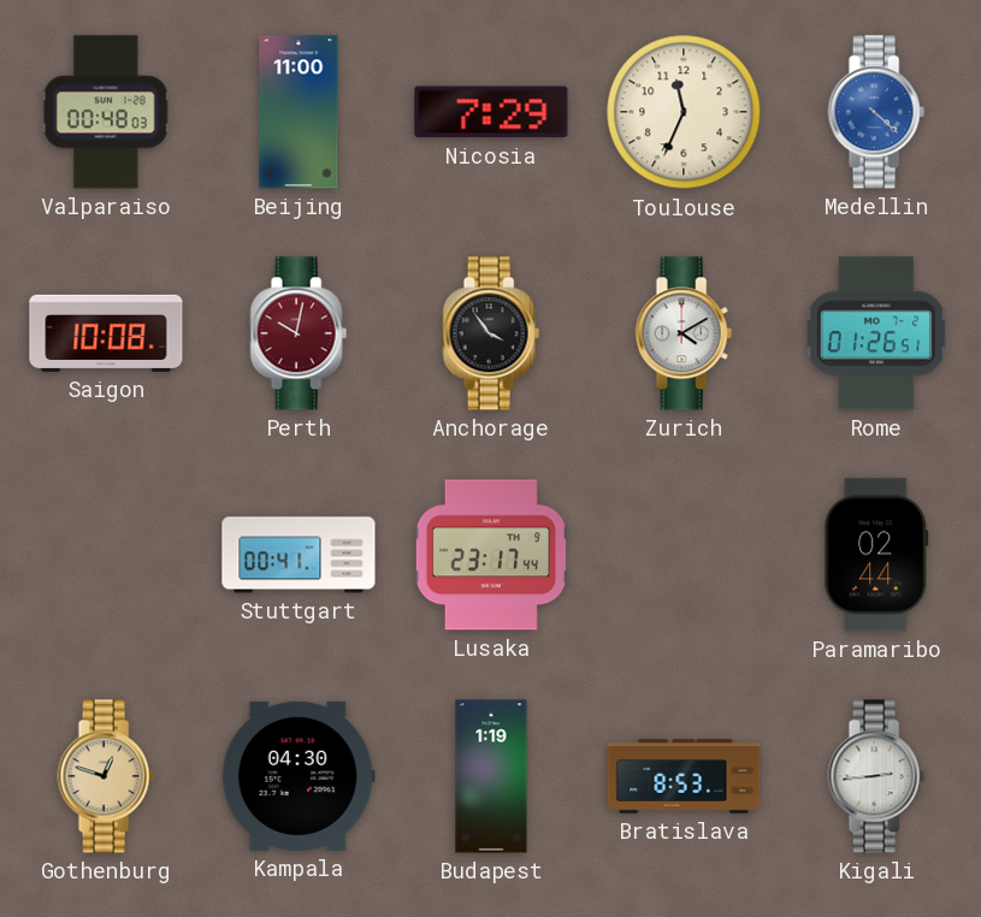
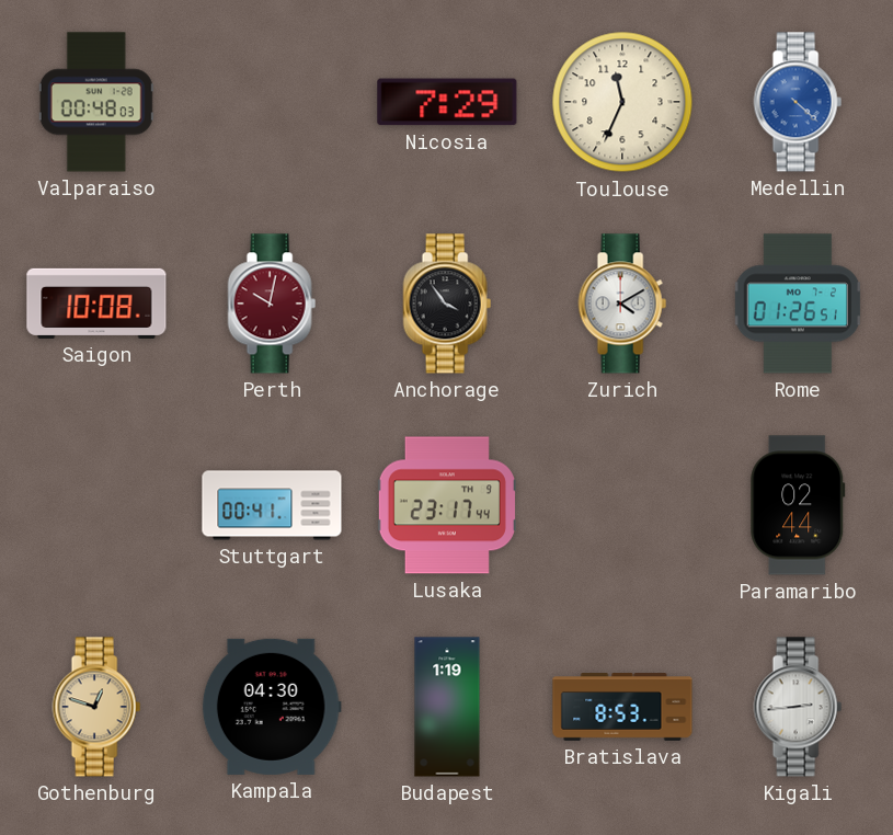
Beijing: 11:00 -> none (299, 112)
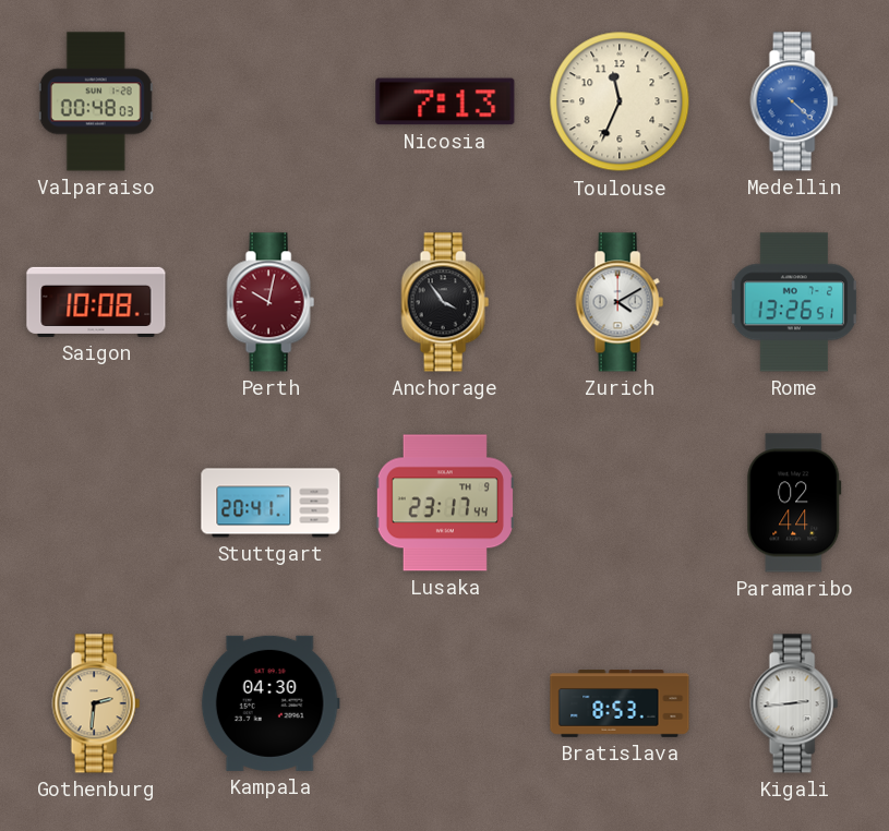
Nicosia: 7:29 -> 7:13 (445, 101)
Rome: 01:26 -> 13:26 (793, 302)
Stuttgart: 00:41 -> 20:41 (271, 503)
Gothenburg: 12:48 -> 2:31 (96, 703)
Budapest: 1:19 -> none (447, 707)
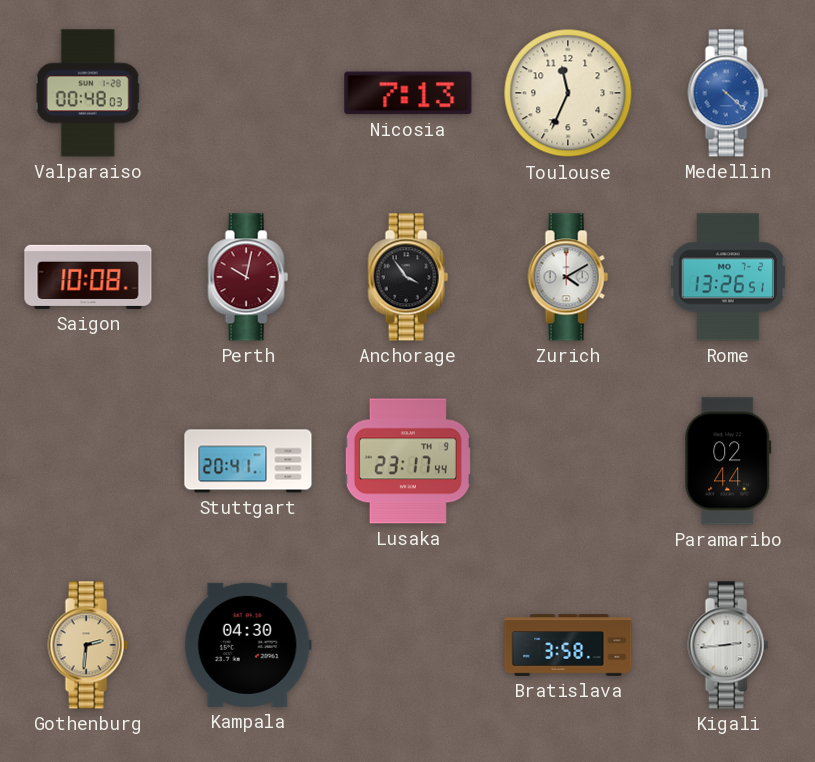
Bratislava: 8:53 -> 3:58 (568, 645)
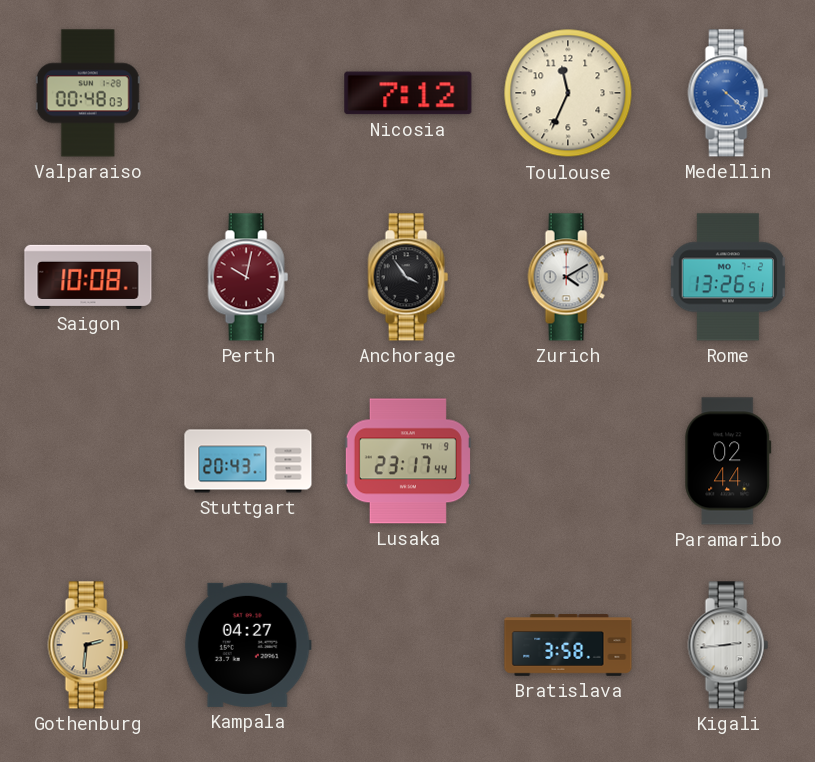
Nicosia: 7:13 -> 7:12 (408, 93)
Stuttgart: 20:41 -> 20:43 (248, 461)
Kampala: 04:30 -> 04:27 (248, 645)
